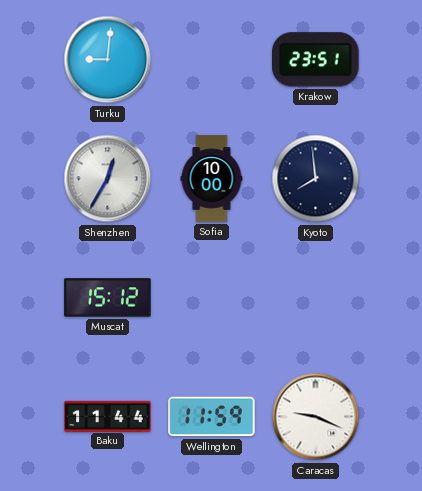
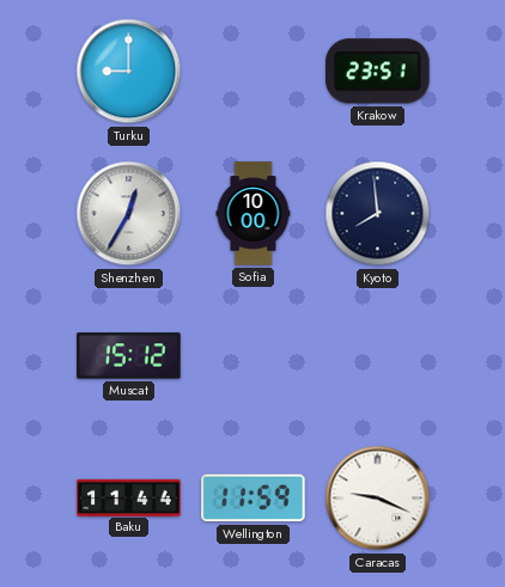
Turku: 9:01 -> 9:00 (129, 72)
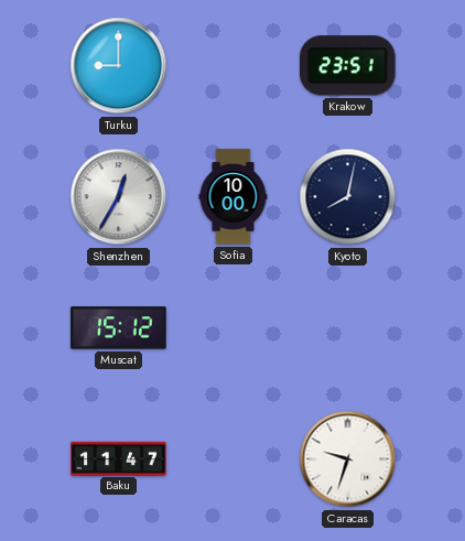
Kyoto: 7:59 -> 8:02 (348, 197)
Baku: 11:44 -> 11:47 (119, 458)
Wellington: 11:59 -> none (254, 499)
Caracas: 9:19 -> 9:33 (348, 459)
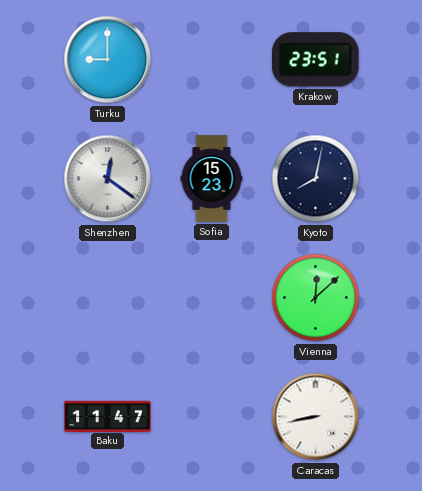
Shenzhen: 12:35 -> 12:21 (108, 179)
Sofia: 10:00 -> 15:23 (212, 179)
Muscat: 15:12 -> none (119, 328)
Vienna: none -> 12:08 (316, 298)
Caracas: 9:33 -> 8:43 (316, 417)
